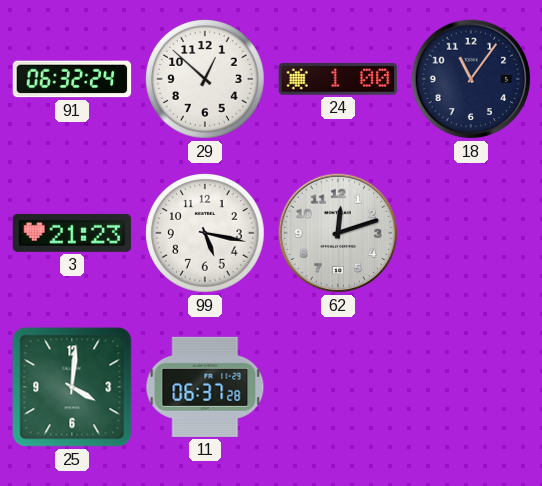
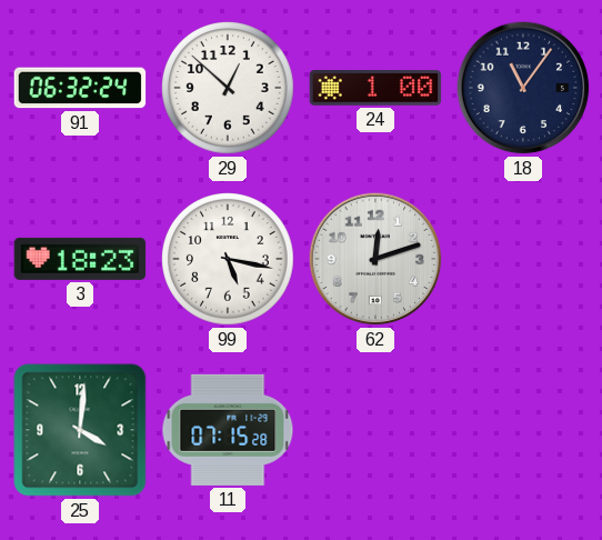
3: 21:23 -> 18:23 (80, 259)
11: 06:37 -> 07:15 (228, 430)
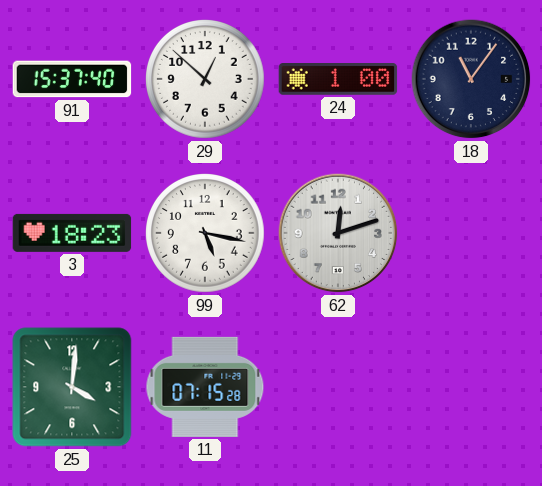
91: 06:32 -> 15:37 (72, 79)
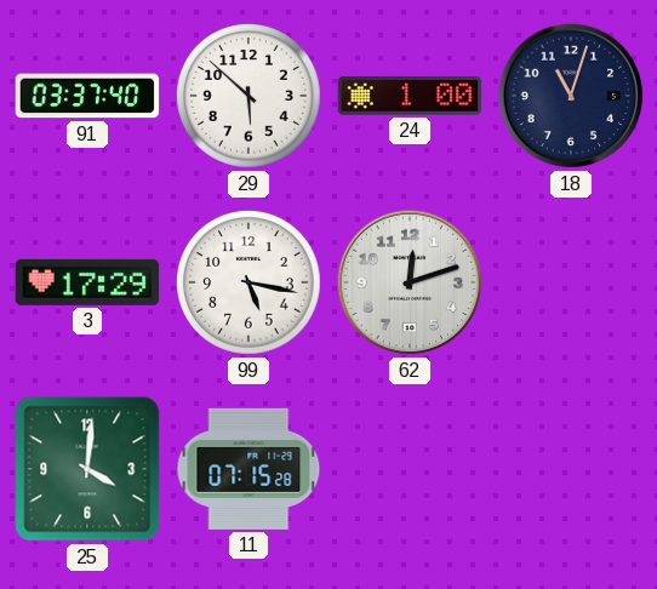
91: 15:37 -> 03:37 (87, 96)
29: 12:52 -> 5:52 (250, 97)
18: 11:06 -> 11:03 (571, 96)
3: 18:23 -> 17:29 (87, 282)
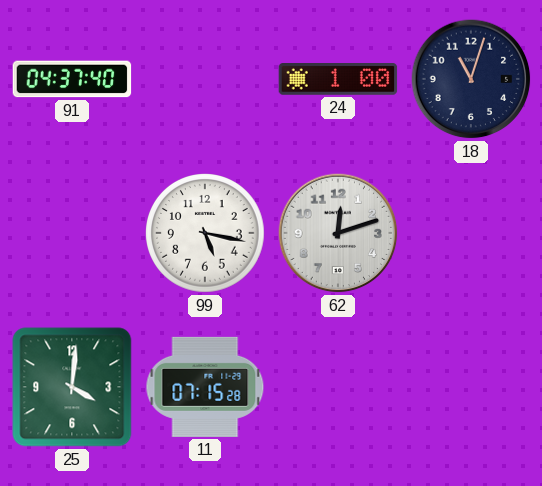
91: 03:37 -> 04:37 (72, 79)
29: 5:52 -> none (250, 97)
3: 17:29 -> none (87, 282)
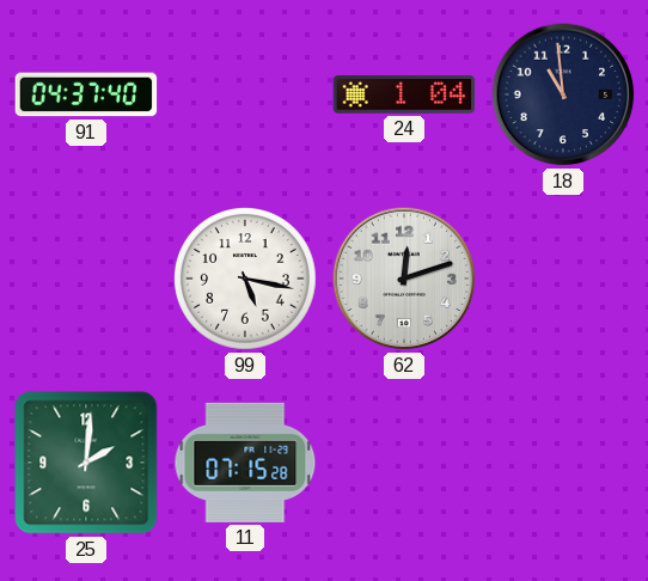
24: 1:00 -> 1:04 (404, 96)
18: 11:03 -> 10:59 (563, 94)
25: 4:01 -> 2:01 (86, 463)
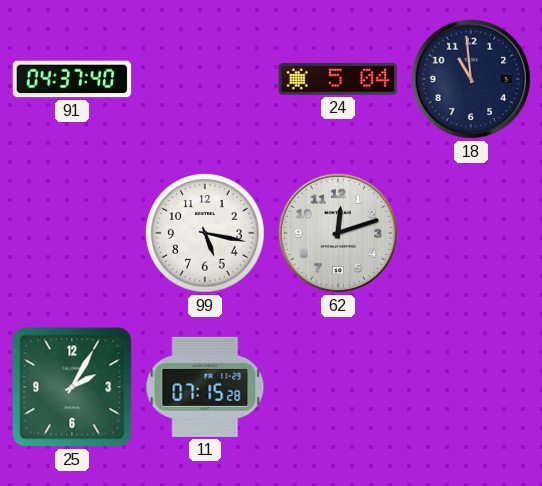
24: 1:04 -> 5:04 (338, 80)
25: 2:01 -> 2:05 (72, 387)
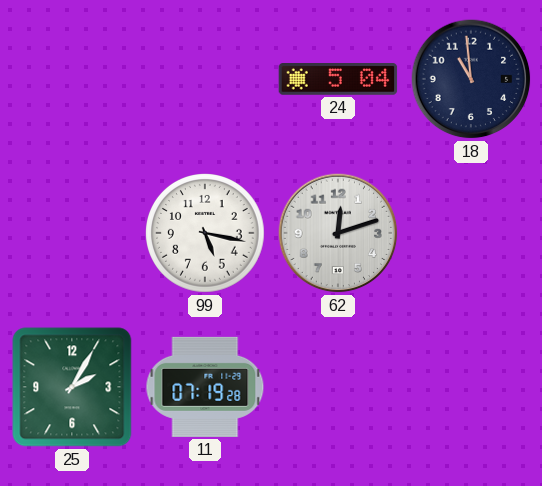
91: 04:37 -> none (72, 79)
11: 07:15 -> 07:19 (205, 387)
